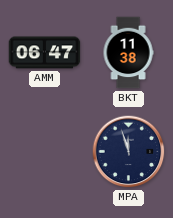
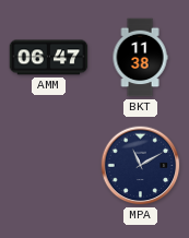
MPA: 11:57 -> 11:10 (141, 166)
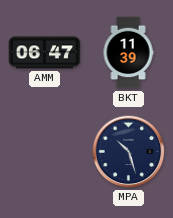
BKT: 11:38 -> 11:39 (128, 53)
MPA: 11:10 -> 10:27 (129, 152)
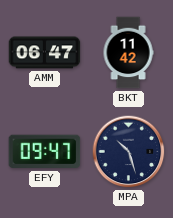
BKT: 11:39 -> 11:42 (128, 53)
EFY: none -> 09:47 (45, 152)
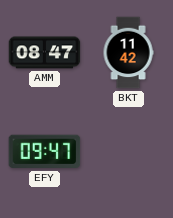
AMM: 06:47 -> 08:47 (45, 53)
MPA: 10:27 -> none (129, 152)
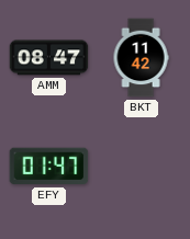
EFY: 09:47 -> 01:47 (49, 167)
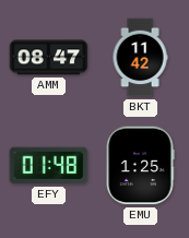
EFY: 01:47 -> 01:48 (49, 166)
EMU: none -> 1:25 (140, 166)
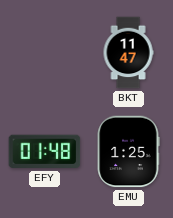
AMM: 08:47 -> none (49, 58)
BKT: 11:42 -> 11:47 (128, 53)
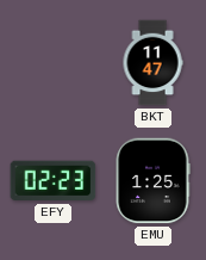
EFY: 01:48 -> 02:23 (54, 181)
